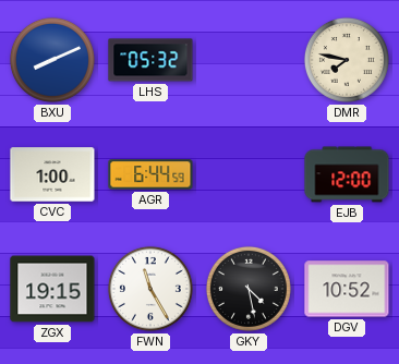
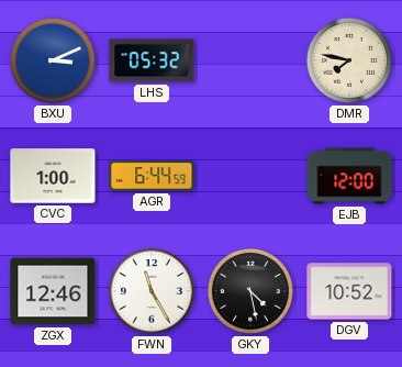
BXU: 8:11 -> 3:11 (53, 60)
ZGX: 19:15 -> 12:46 (53, 291)
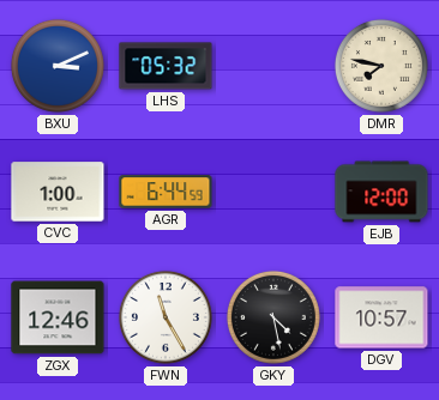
DGV: 10:52 -> 10:57 (381, 317)
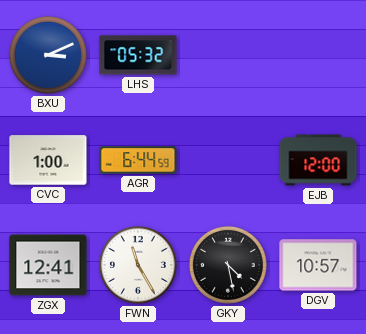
DMR: 7:47 -> none (381, 66)
ZGX: 12:46 -> 12:41 (48, 265)
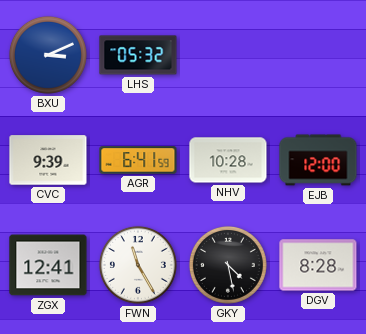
CVC: 1:00 -> 9:39 (48, 160)
AGR: 6:44 -> 6:41 (138, 160)
NHV: none -> 10:28 (228, 160)
DGV: 10:57 -> 8:28 (318, 265)
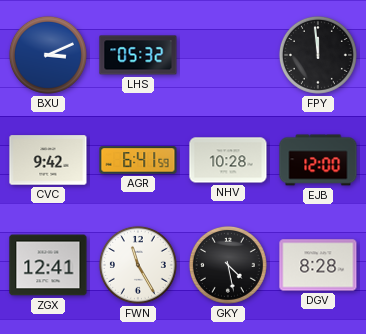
FPY: none -> 11:59 (318, 55)
CVC: 9:39 -> 9:42 (48, 160)
